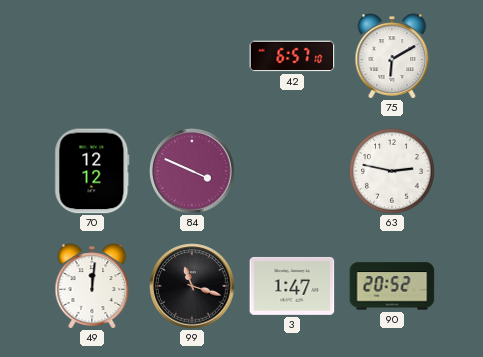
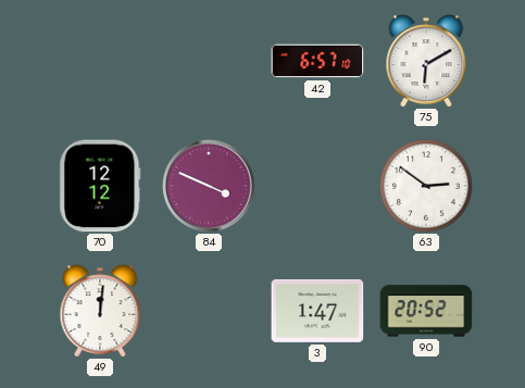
63: 2:47 -> 2:51 (426, 186)
99: 11:18 -> none (192, 286)
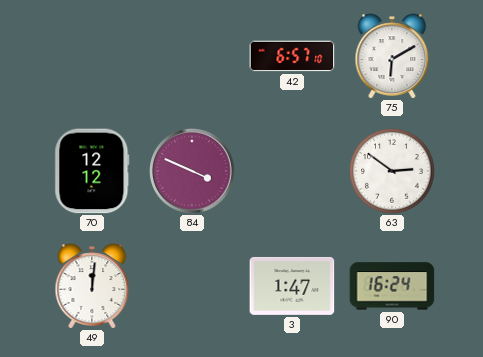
90: 20:52 -> 16:24 (392, 286)
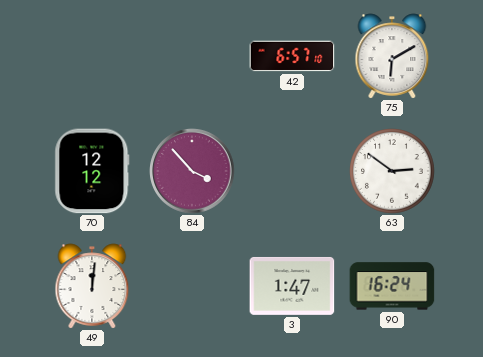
84: 3:49 -> 3:53 (192, 171)
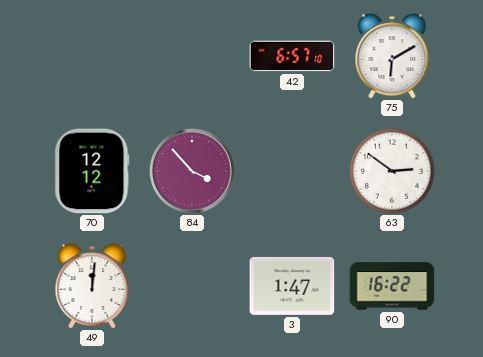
90: 16:24 -> 16:22 (392, 286)
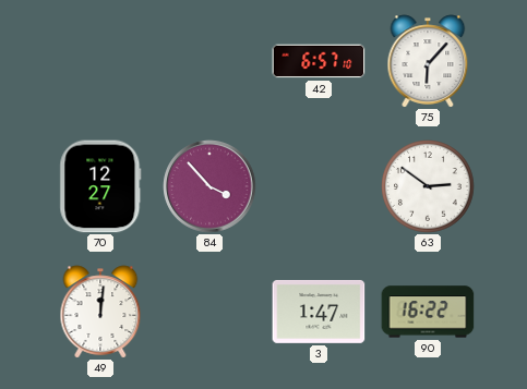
75: 6:10 -> 6:07 (428, 61)
70: 12:12 -> 12:27 (100, 186)
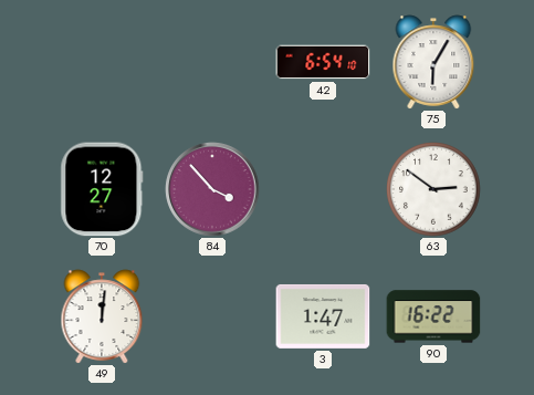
42: 6:57 -> 6:54 (323, 62)
75: 6:07 -> 6:05 (433, 62)
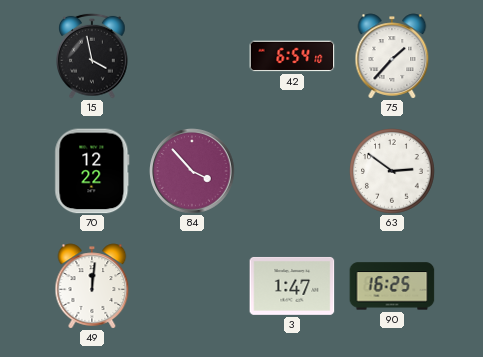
15: none -> 3:58 (93, 56)
75: 6:05 -> 1:37 (392, 56)
70: 12:27 -> 12:22 (92, 171)
90: 16:22 -> 16:25 (392, 286)
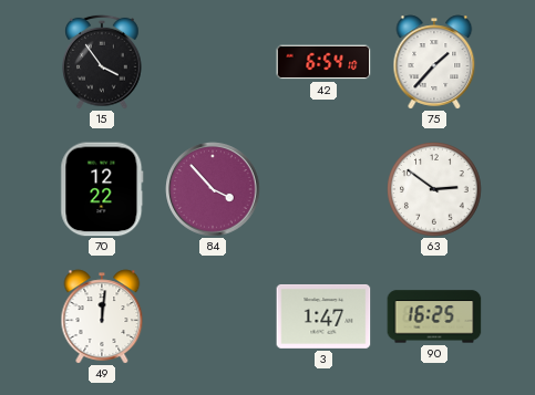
15: 3:58 -> 3:54 (103, 62)
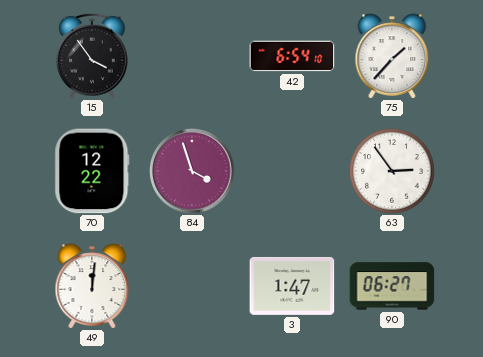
84: 3:53 -> 3:57 (192, 171)
63: 2:51 -> 2:54 (392, 171)
90: 16:25 -> 06:27 (392, 286)
